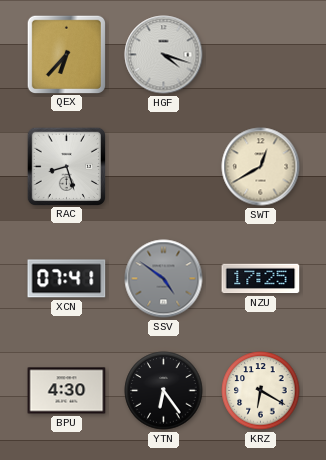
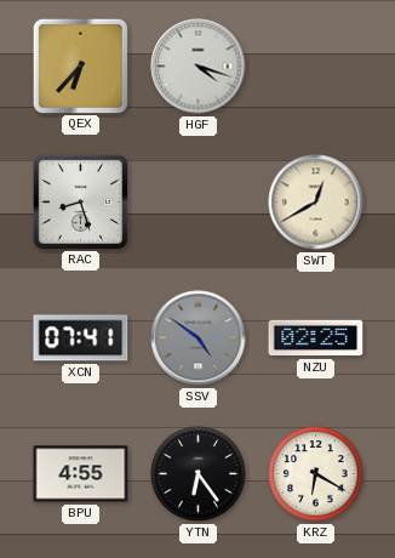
NZU: 17:25 -> 02:25 (316, 338)
BPU: 4:30 -> 4:55 (81, 474)
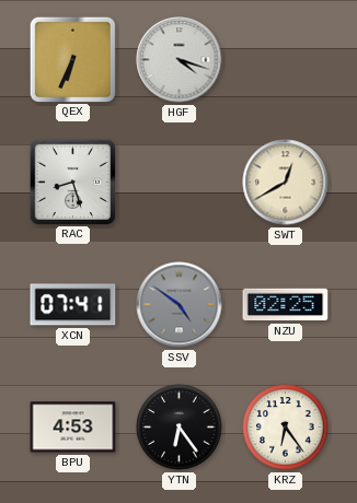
QEX: 6:37 -> 6:34 (72, 59)
BPU: 4:55 -> 4:53 (73, 428)
KRZ: 6:20 -> 6:24 (286, 428)
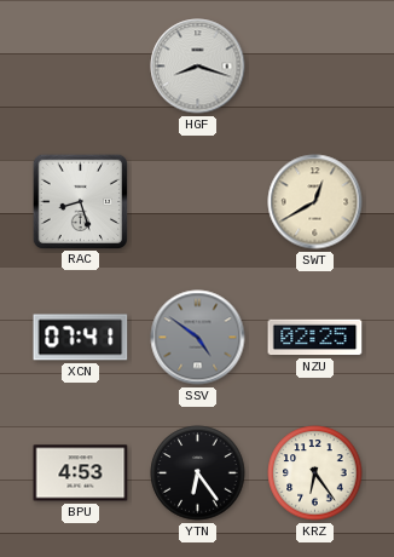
QEX: 6:34 -> none (72, 59)
HGF: 4:18 -> 8:18 (198, 67)
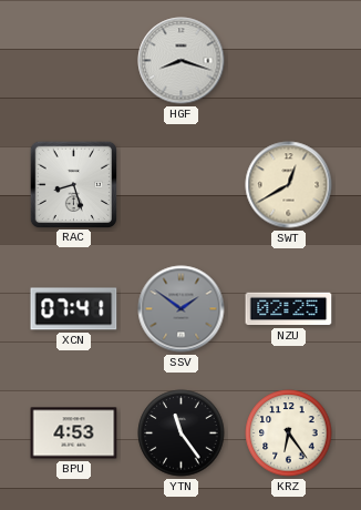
SSV: 4:51 -> 1:51 (182, 309)
YTN: 6:24 -> 11:24 (182, 433)
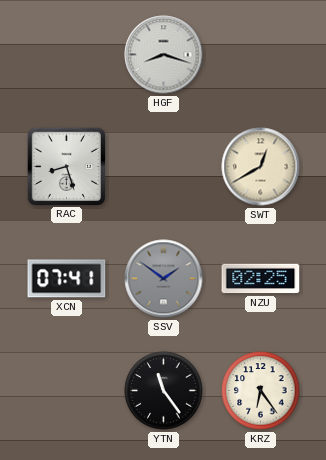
BPU: 4:53 -> none (74, 433)
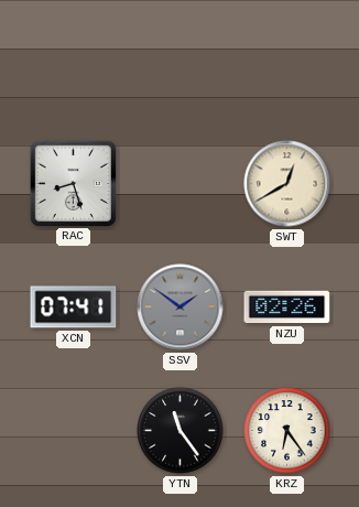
HGF: 8:18 -> none (164, 55)
NZU: 02:25 -> 02:26 (287, 308)
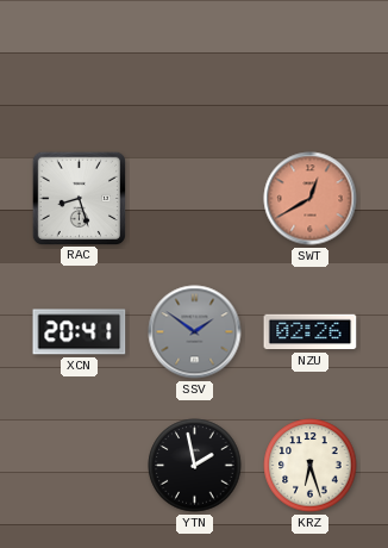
SWT dial: cream -> salmon (311, 199)
XCN: 07:41 -> 20:41 (80, 332)
YTN: 11:24 -> 1:58 (195, 466)
KRZ: 6:24 -> 6:27 (311, 466)
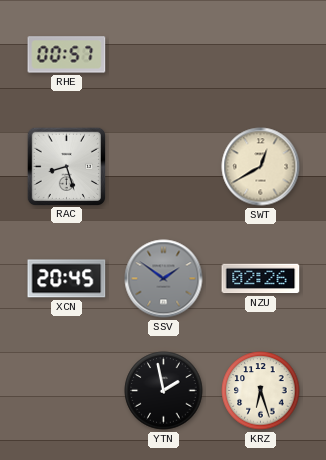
RHE: none -> 00:57 (67, 55)
SWT dial: salmon -> cream (261, 167)
XCN: 20:41 -> 20:45 (67, 279)
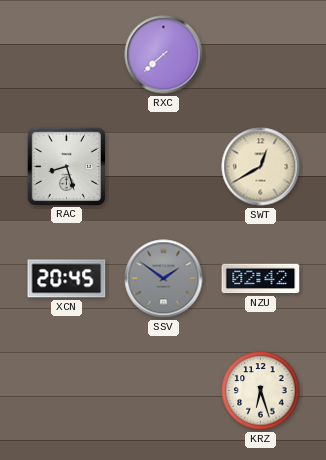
RHE: 00:57 -> none (67, 55)
RXC: none -> 7:38 (164, 55)
NZU: 02:26 -> 02:42 (261, 279)
YTN: 1:58 -> none (164, 391)
